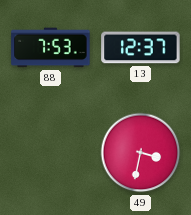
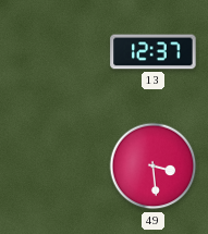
88: 7:53 -> none (51, 48)
49: 3:32 -> 3:29 (154, 167)
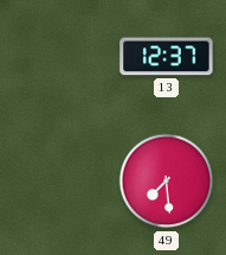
49: 3:29 -> 7:29 (167, 181)
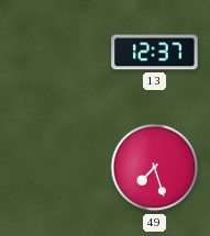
49: 7:29 -> 7:27 (155, 168)
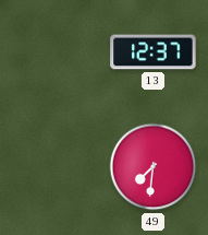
49: 7:27 -> 7:31 (154, 167)
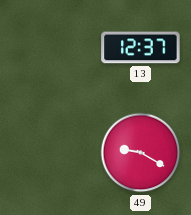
49: 7:31 -> 9:20 (141, 153)
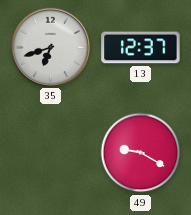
35: none -> 6:42 (50, 47)
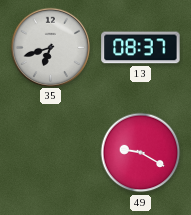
13: 12:37 -> 08:37 (141, 48)
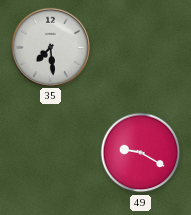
35: 6:42 -> 7:29 (50, 47)
13: 08:37 -> none (141, 48)
